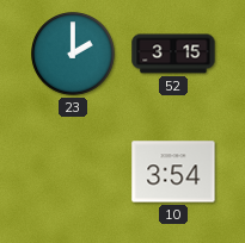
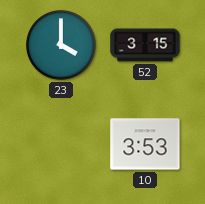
23: 2:00 -> 4:00 (61, 45)
10: 3:54 -> 3:53 (145, 144)
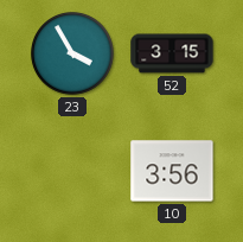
23: 4:00 -> 3:55 (72, 53)
10: 3:53 -> 3:56 (172, 171)
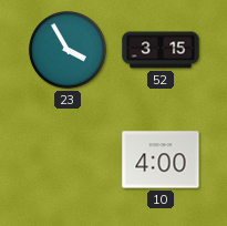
10: 3:56 -> 4:00 (161, 160)
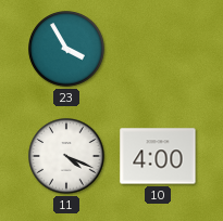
52: 3:15 -> none (161, 50)
11: none -> 4:19 (66, 156)
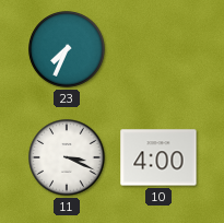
23: 3:55 -> 7:34 (67, 49)
11: 4:19 -> 3:19 (67, 157)
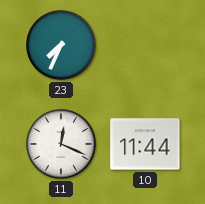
11: 3:19 -> 12:19 (61, 144)
10: 4:00 -> 11:44 (145, 144)
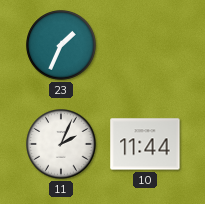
23: 7:34 -> 1:34 (61, 45)
11: 12:19 -> 2:04 (61, 144)
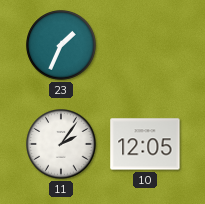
11: 2:04 -> 2:06 (61, 144)
10: 11:44 -> 12:05 (145, 144)
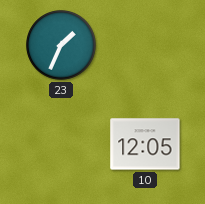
11: 2:06 -> none (61, 144)
